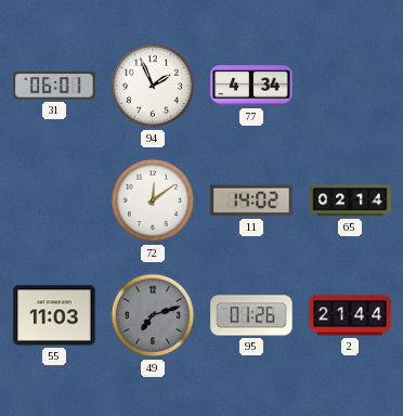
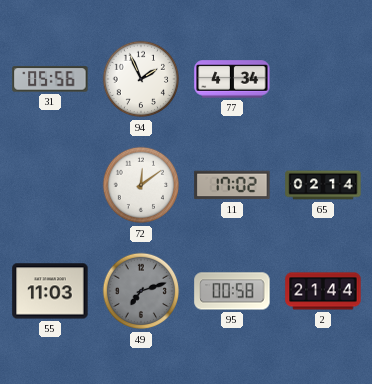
31: 06:01 -> 05:56 (50, 79)
11: 14:02 -> 17:02 (232, 185)
95: 01:26 -> 00:58 (232, 291)
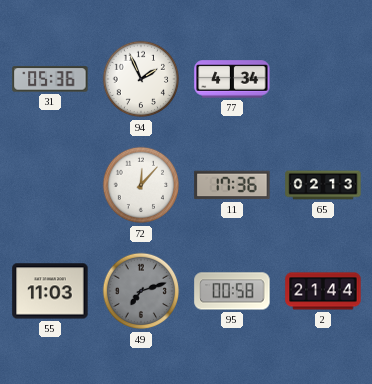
31: 05:56 -> 05:36 (50, 79)
72: 12:09 -> 12:07 (141, 185)
11: 17:02 -> 17:36 (232, 185)
65: 02:14 -> 02:13 (323, 185)
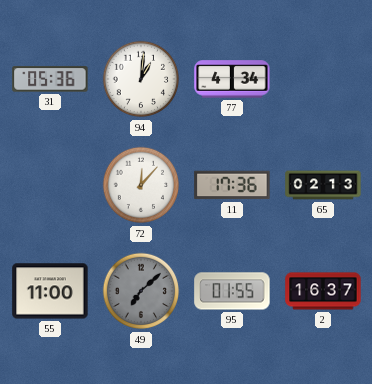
94: 1:56 -> 1:01 (141, 79)
55: 11:03 -> 11:00 (50, 291)
49: 7:12 -> 7:08 (141, 291)
95: 00:58 -> 01:55 (232, 291)
2: 21:44 -> 16:37 (323, 291)
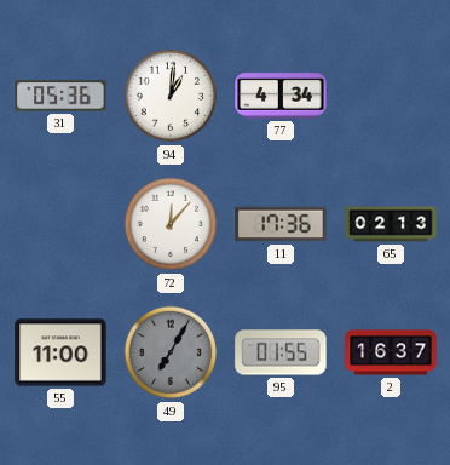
49: 7:08 -> 7:05 (171, 352)
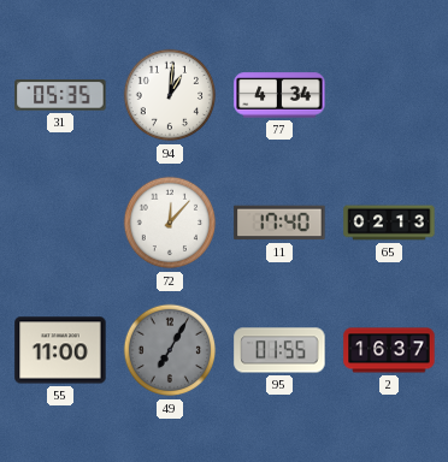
31: 05:36 -> 05:35 (60, 95)
11: 17:36 -> 17:40 (279, 223)
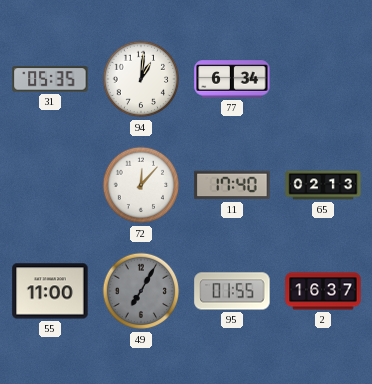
77: 4:34 -> 6:34 (232, 79)
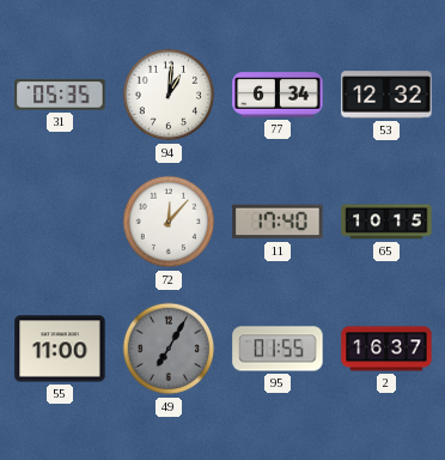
53: none -> 12:32 (386, 95)
65: 02:13 -> 10:15 (386, 222)
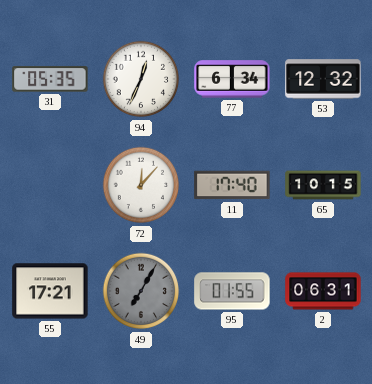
94: 1:01 -> 12:34 (141, 79)
55: 11:00 -> 17:21 (50, 291)
2: 16:37 -> 06:31 (323, 291)
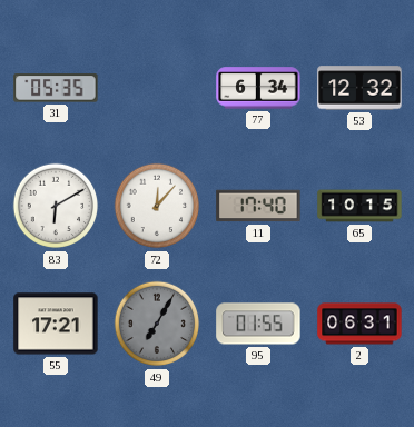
94: 12:34 -> none (141, 79)
83: none -> 6:10 (56, 206)
